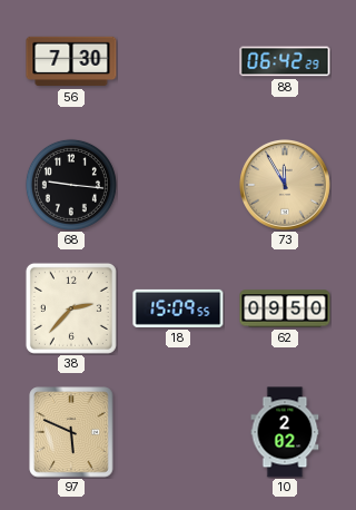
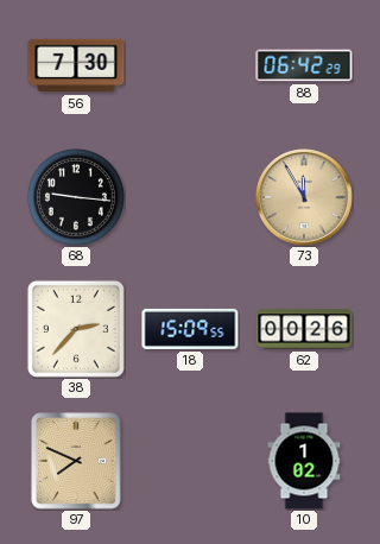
62: 09:50 -> 00:26 (304, 329)
97: 5:49 -> 7:49 (76, 461)
10: 2:02 -> 1:02 (304, 461)
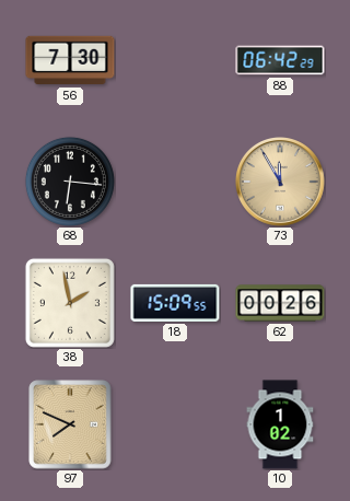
68: 9:16 -> 6:16 (70, 182)
38: 2:37 -> 1:58 (70, 303)
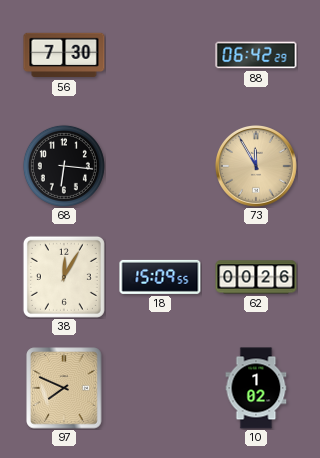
38: 1:58 -> 12:05 (64, 277)
